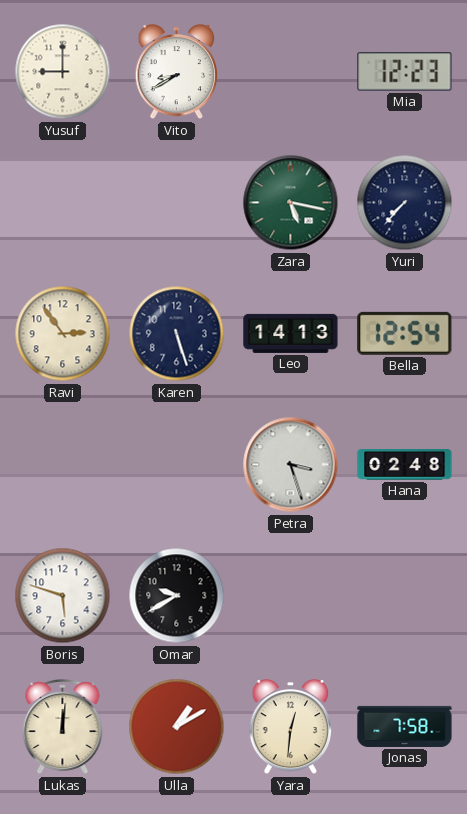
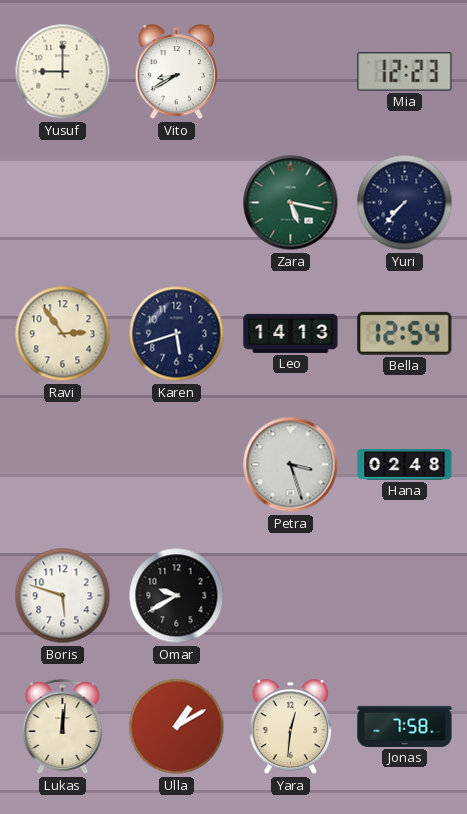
Karen: 5:27 -> 5:42 (177, 334)
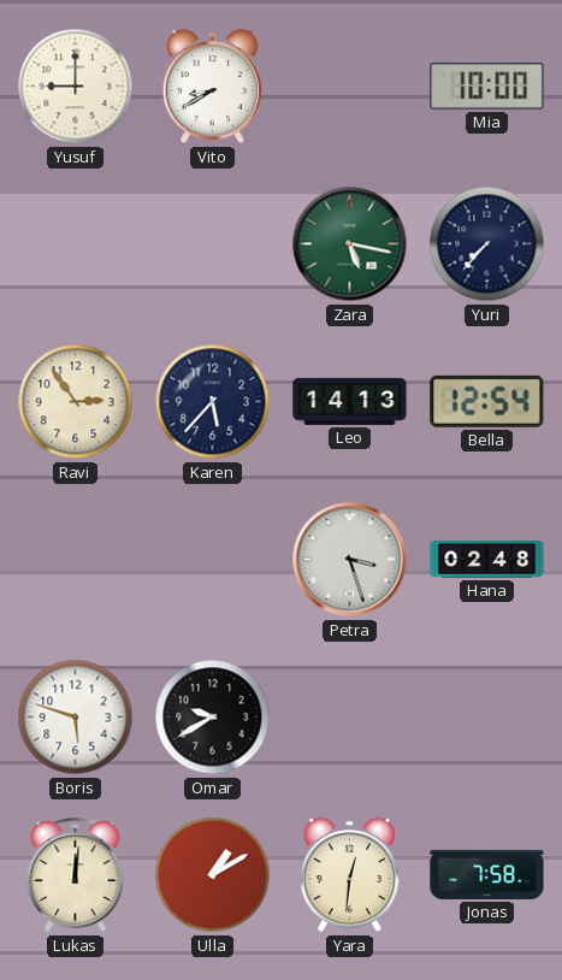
Mia: 12:23 -> 10:00 (487, 87)
Karen: 5:42 -> 5:37 (213, 402)
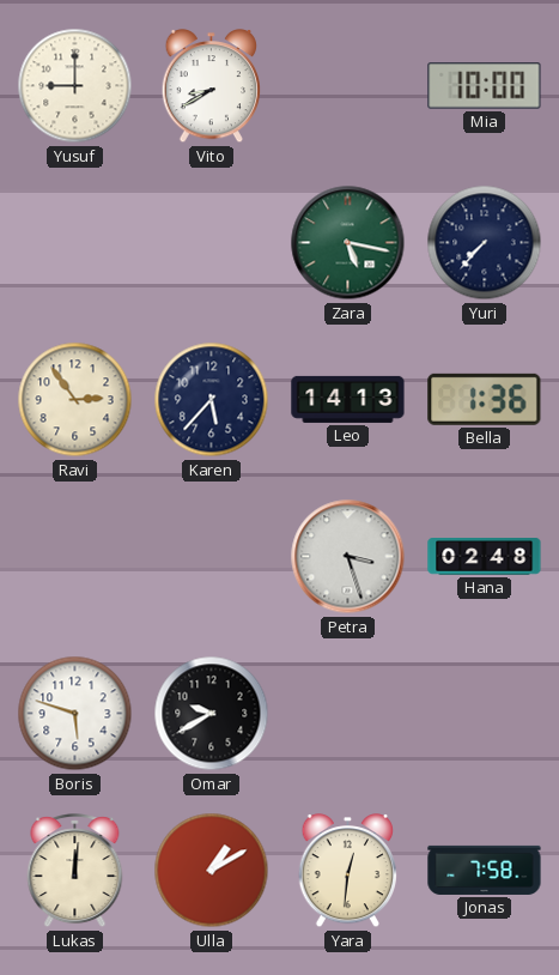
Bella: 12:54 -> 1:36 (485, 399)
